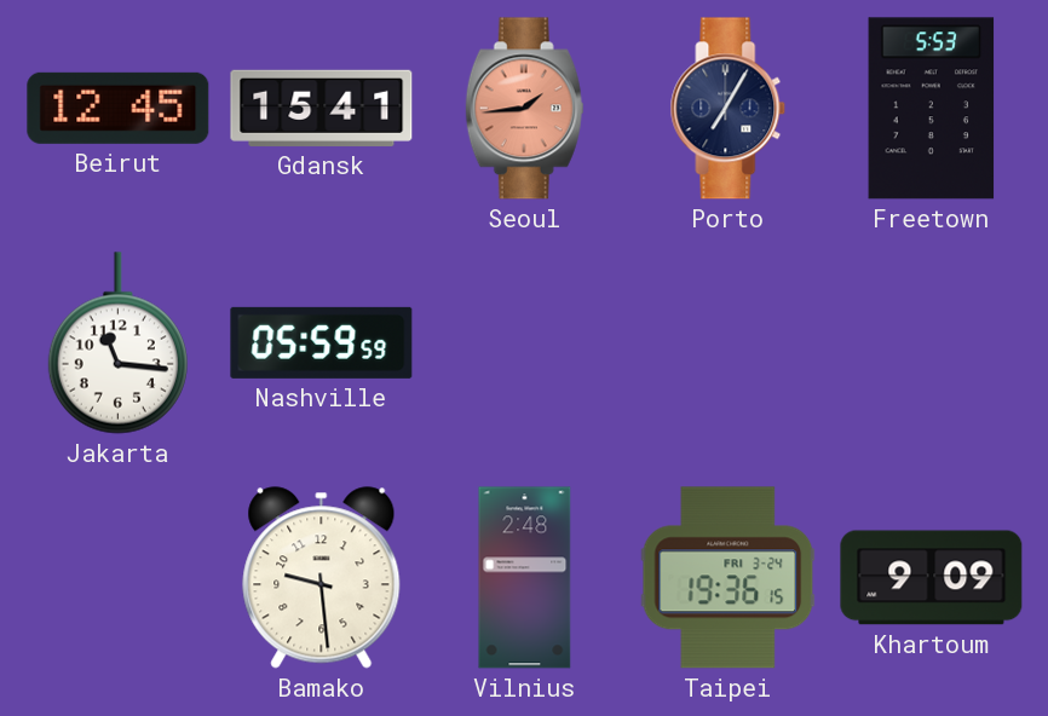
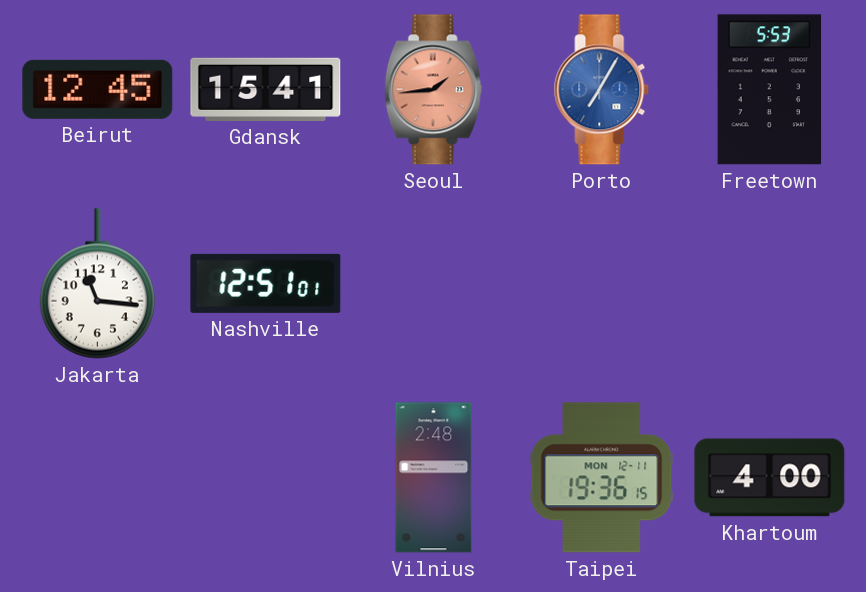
Porto dial: navy -> blue (602, 90)
Nashville: 05:59 -> 12:51 (266, 283)
Bamako: 9:29 -> none (322, 578)
Taipei date: FRI 3-24 -> MON 12-11 (602, 478)
Khartoum: 9:09 -> 4:00 (770, 478)
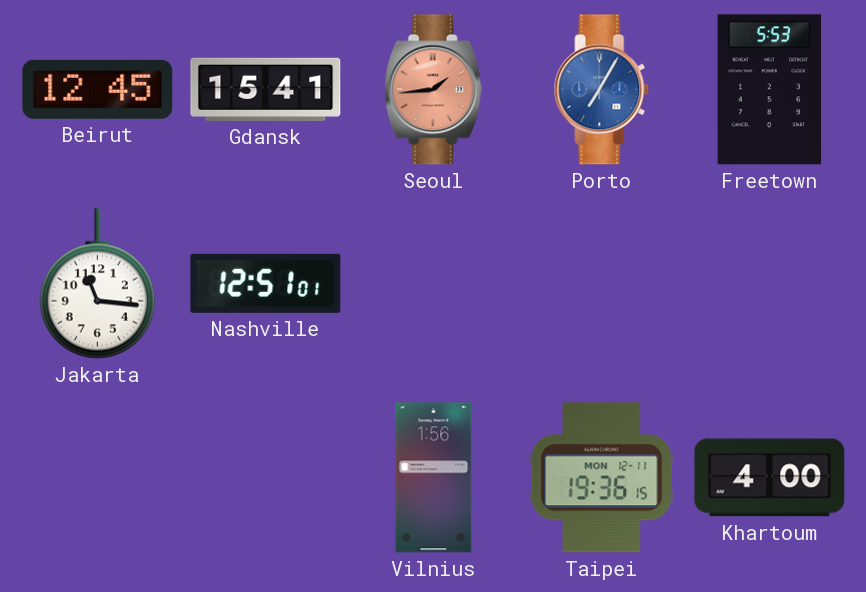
Vilnius: 2:48 -> 1:56 (434, 478)
